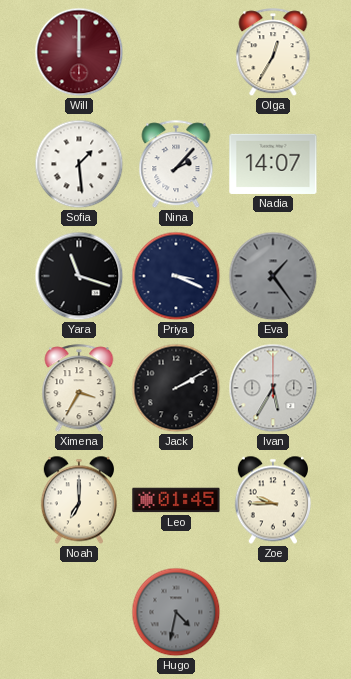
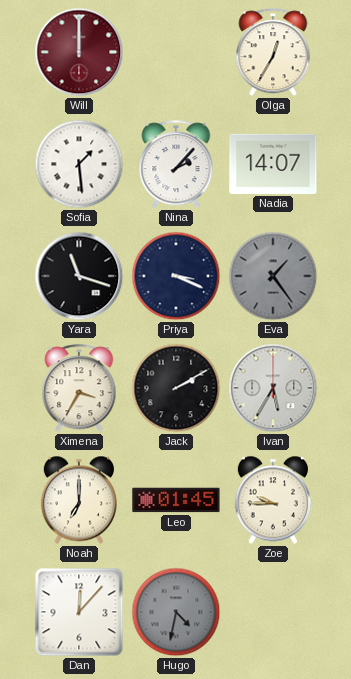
Dan: none -> 12:07 (79, 612)
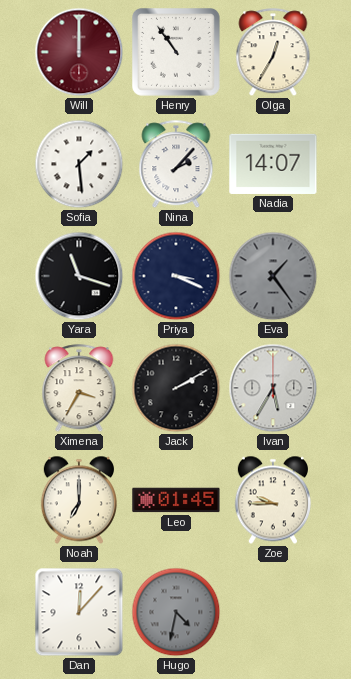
Henry: none -> 10:54 (177, 53)
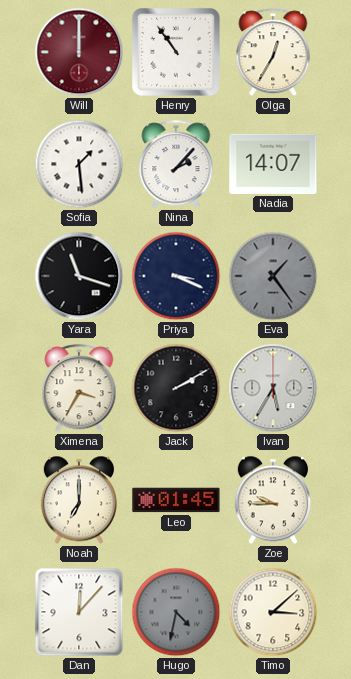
Timo: none -> 3:08 (273, 612)
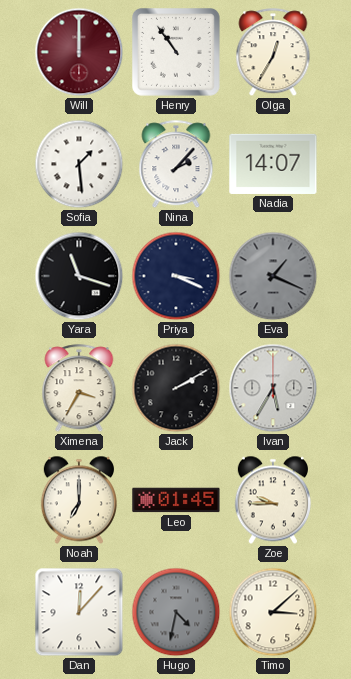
Eva: 1:24 -> 1:19 (273, 276)
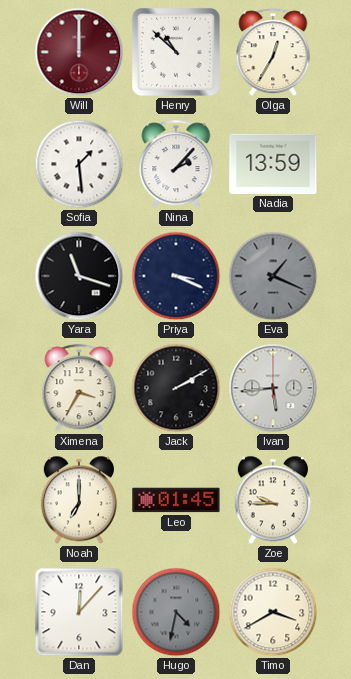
Henry: 10:54 -> 10:52 (177, 53)
Nadia: 14:07 -> 13:59 (273, 164)
Ivan: 5:35 -> 5:44 (273, 388)
Timo: 3:08 -> 3:40 (273, 612)
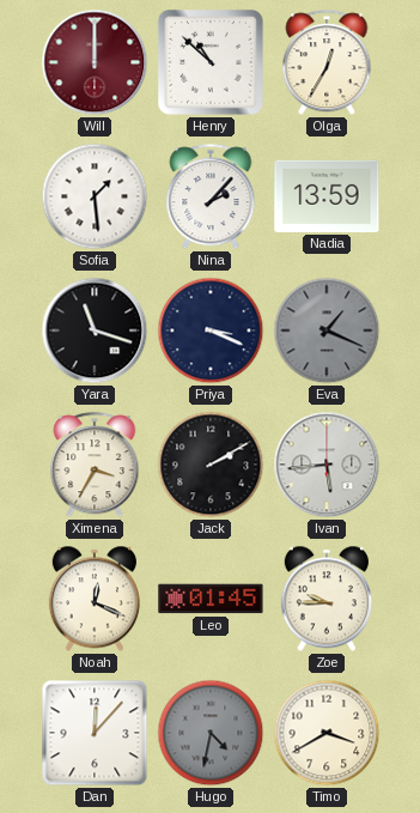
Noah: 7:00 -> 12:19 (95, 599)
